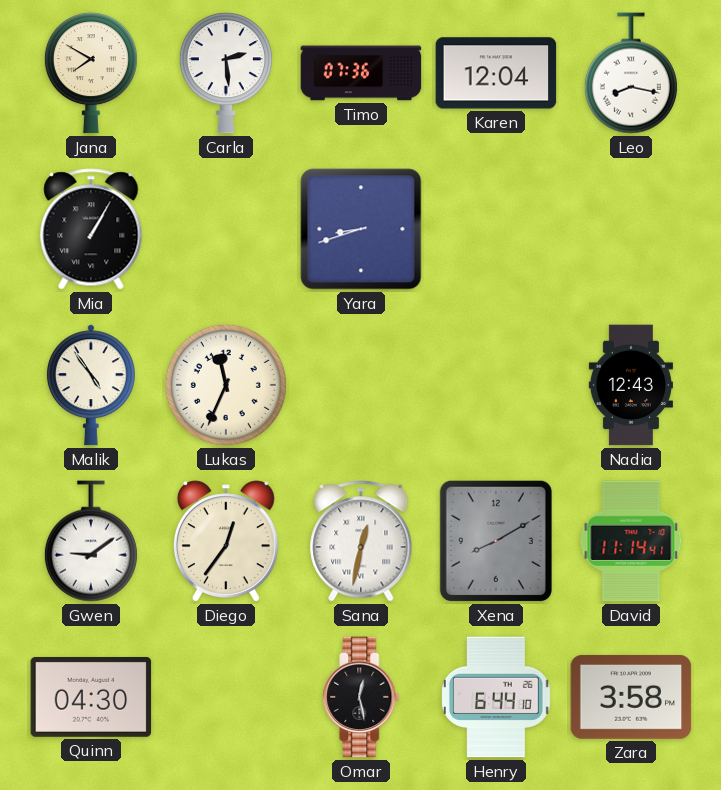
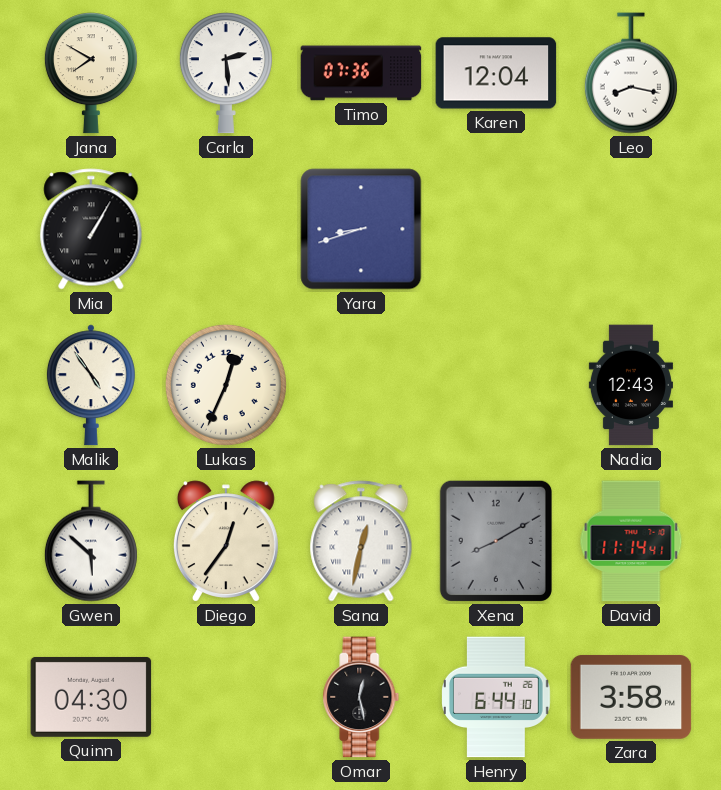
Lukas: 11:34 -> 12:34 (226, 385)
Gwen: 9:09 -> 5:52 (91, 541)
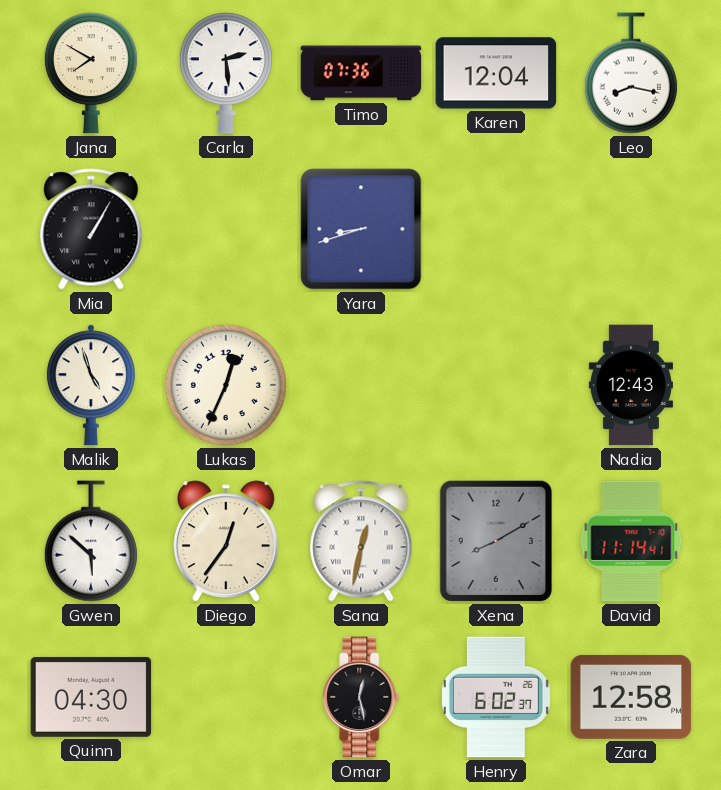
Malik: 4:54 -> 4:57 (91, 385)
Henry: 6:44 -> 6:02 (497, 697)
Zara: 3:58 -> 12:58 (631, 697)
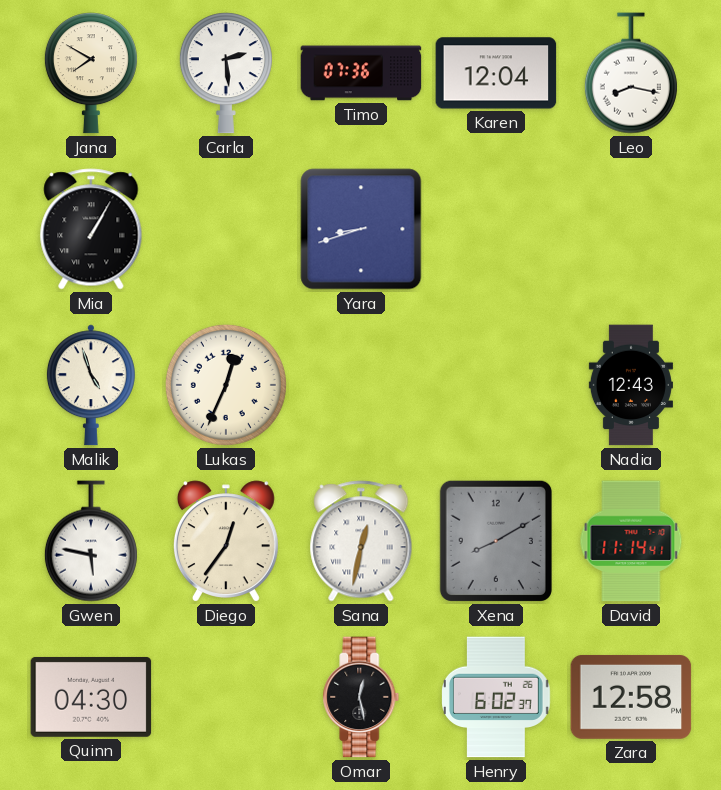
Gwen: 5:52 -> 5:47 (91, 541)
